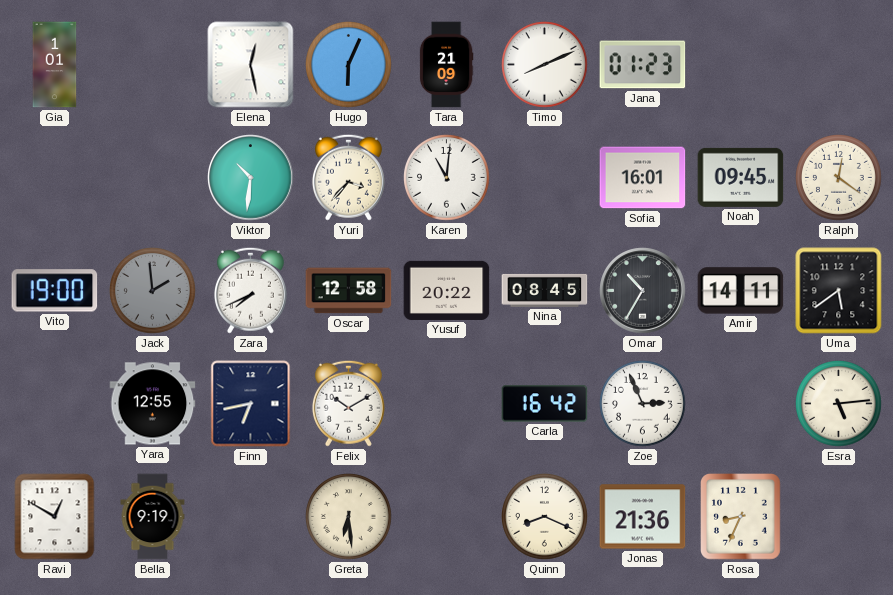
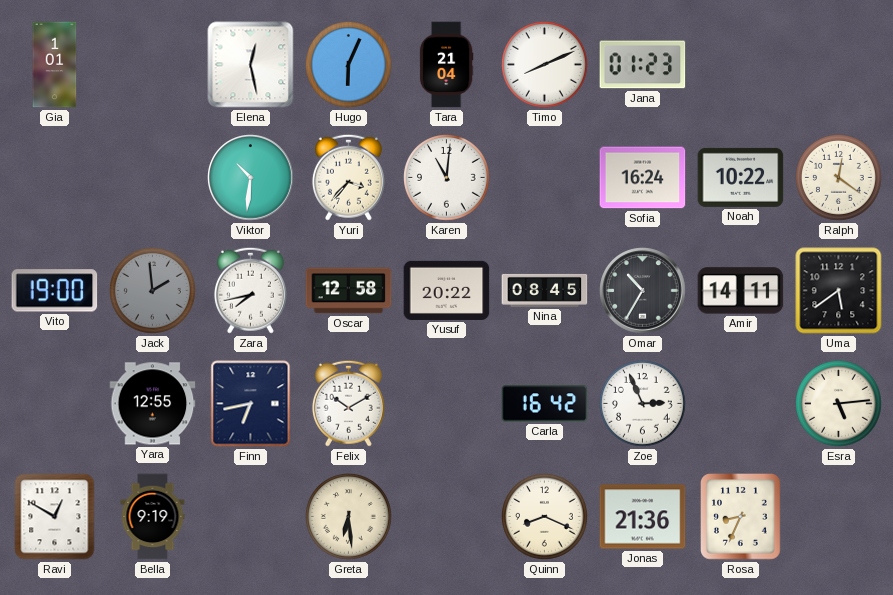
Tara: 21:09 -> 21:04 (446, 65)
Sofia: 16:01 -> 16:24 (643, 178)
Noah: 09:45 -> 10:22 (741, 177)
Zara: 7:41 -> 7:43 (250, 290)
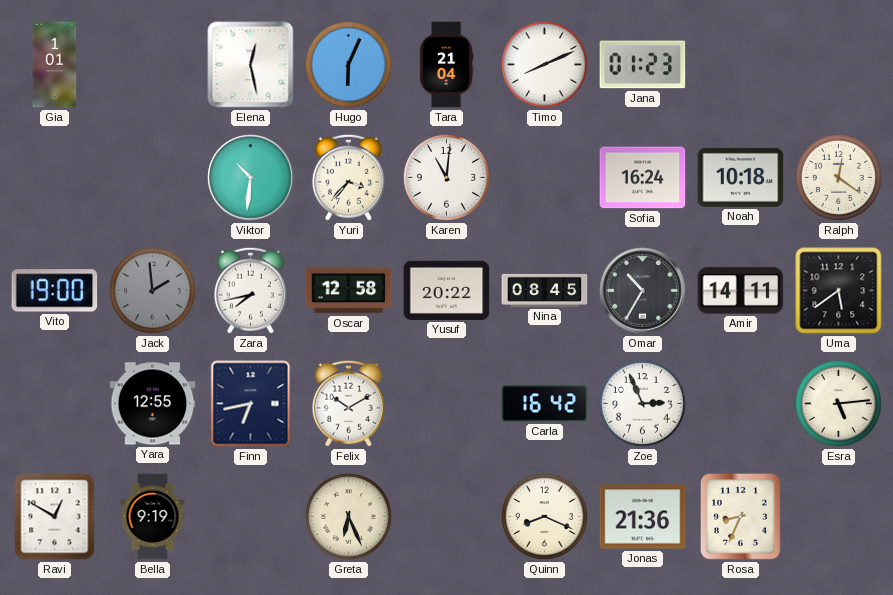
Noah: 10:22 -> 10:18 (741, 177)
Greta: 6:29 -> 6:26 (349, 517)
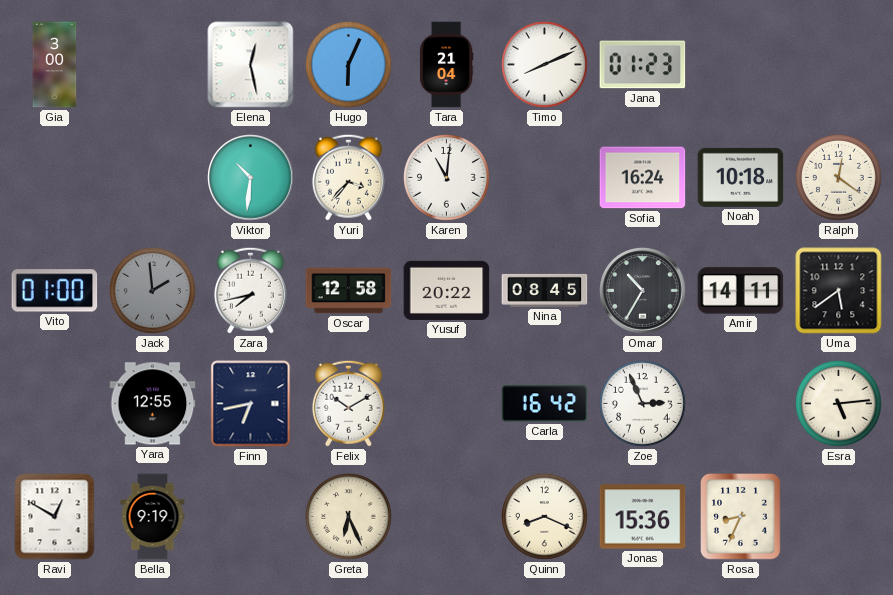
Gia: 1:01 -> 3:00 (55, 65)
Vito: 19:00 -> 01:00 (55, 291)
Jonas: 21:36 -> 15:36 (643, 517)
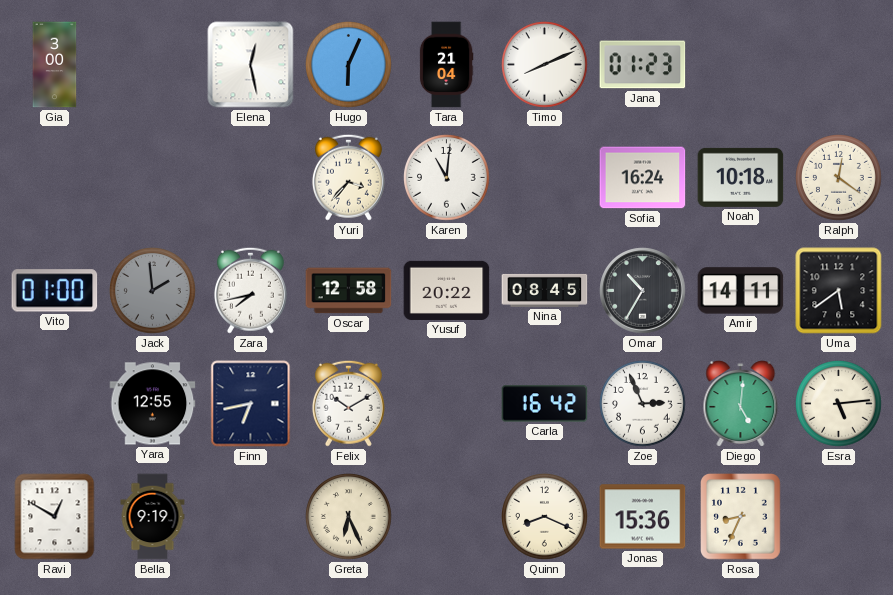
Viktor: 10:31 -> none (251, 178)
Diego: none -> 5:01 (741, 404)
